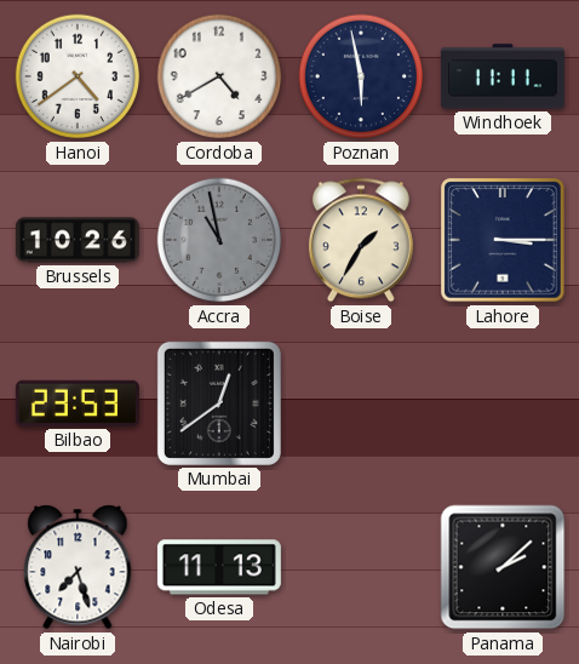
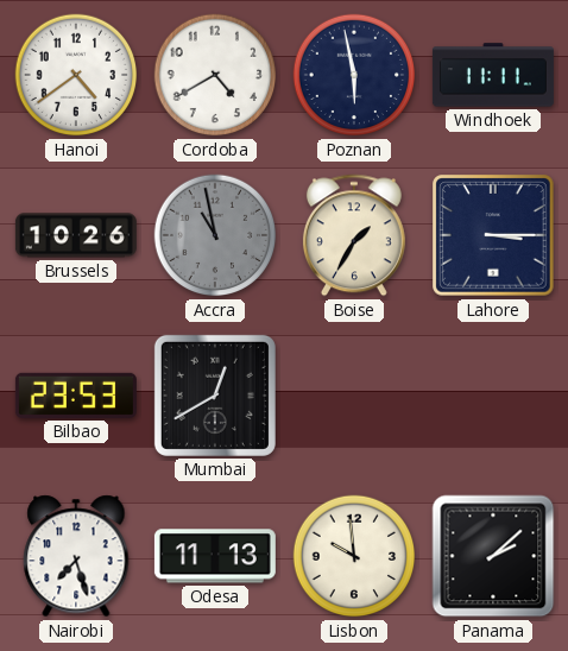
Mumbai: 12:39 -> 12:40 (215, 396)
Lisbon: none -> 9:59 (354, 556)
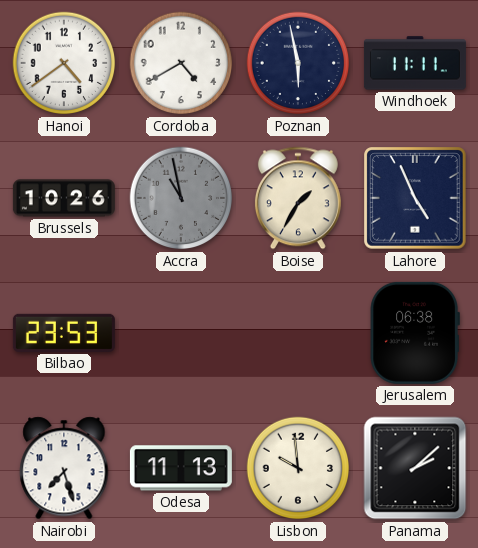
Lahore: 3:15 -> 4:56 (415, 198)
Mumbai: 12:40 -> none (215, 396)
Jerusalem: none -> 06:38 (415, 333)
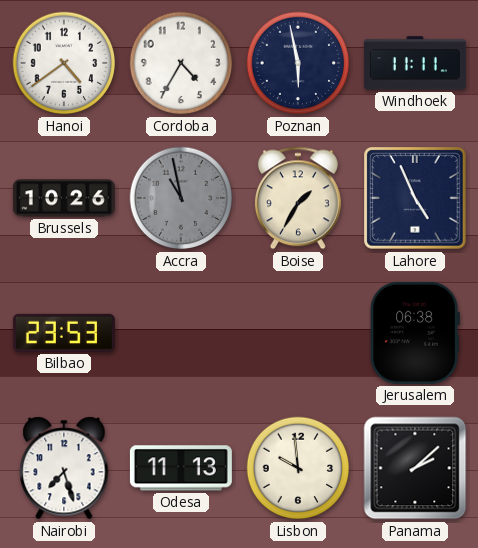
Cordoba: 4:40 -> 4:35 (181, 63)
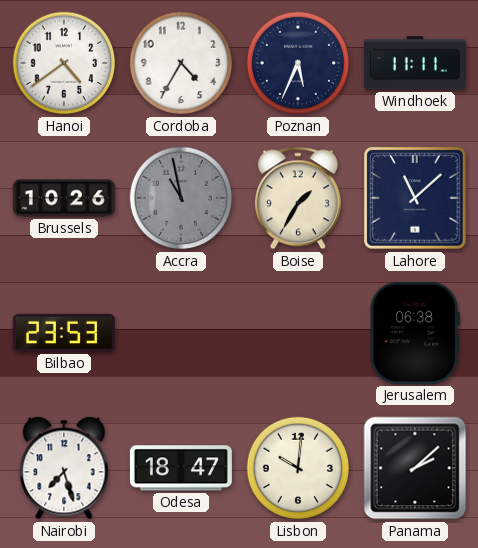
Poznan: 5:58 -> 5:34 (298, 63)
Lahore: 4:56 -> 11:08 (415, 198)
Odesa: 11:13 -> 18:47 (181, 468)
Lisbon: 9:59 -> 10:01 (298, 468)
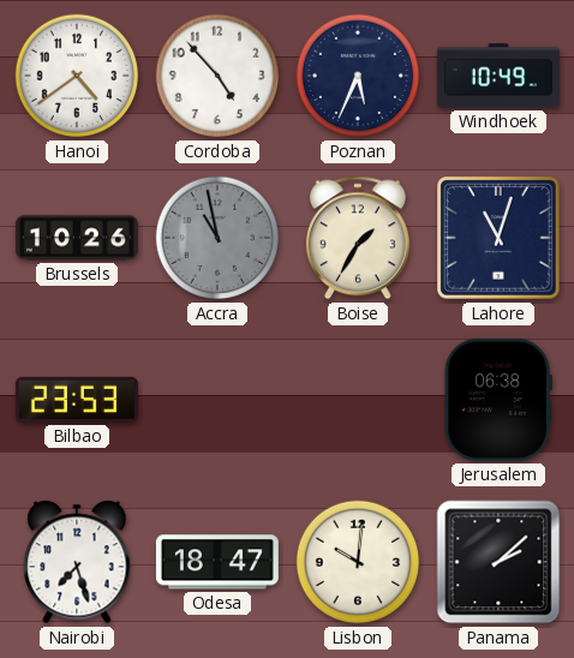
Cordoba: 4:35 -> 4:53 (217, 76)
Windhoek: 11:11 -> 10:49 (498, 76)
Lahore: 11:08 -> 11:03 (498, 238)
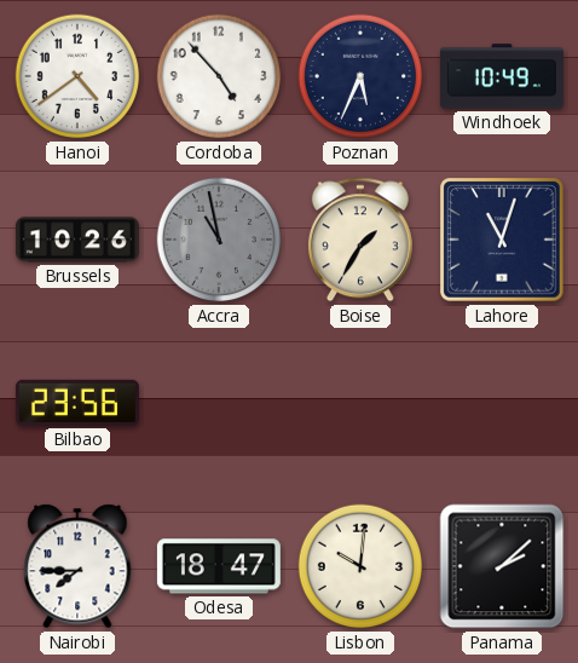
Bilbao: 23:53 -> 23:56 (77, 403)
Jerusalem: 06:38 -> none (498, 400)
Nairobi: 7:27 -> 7:45 (77, 566)
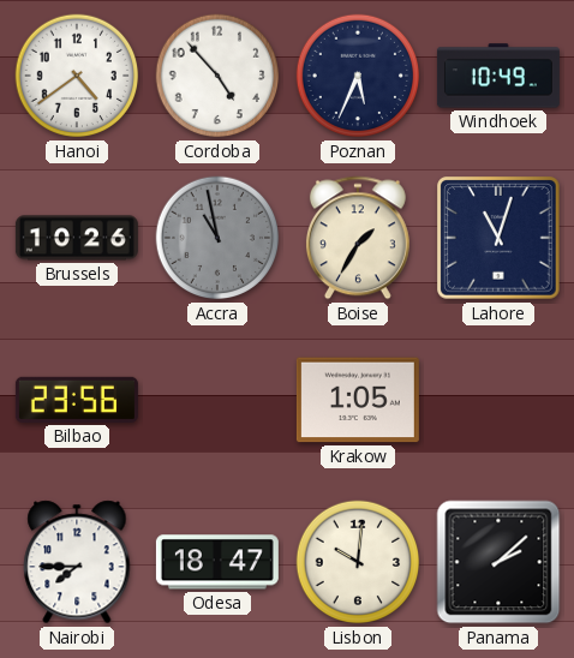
Krakow: none -> 1:05 (358, 400)
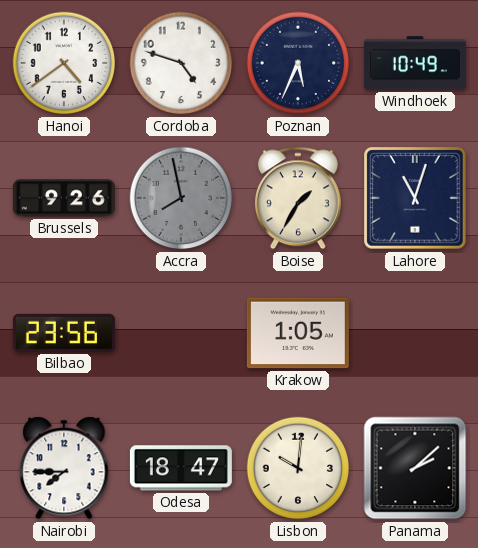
Cordoba: 4:53 -> 4:48 (181, 63)
Brussels: 10:26 -> 9:26 (64, 198)
Accra: 10:58 -> 7:58 (181, 198)
